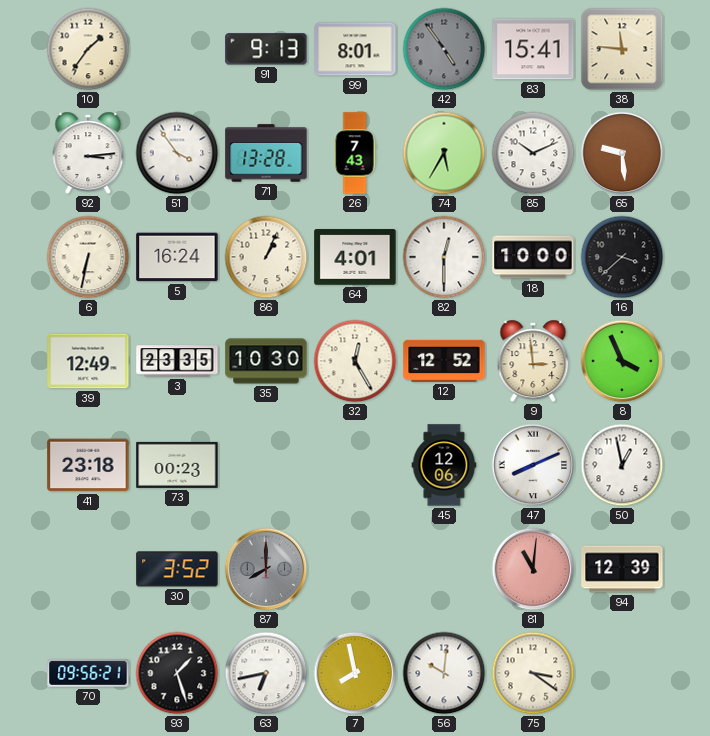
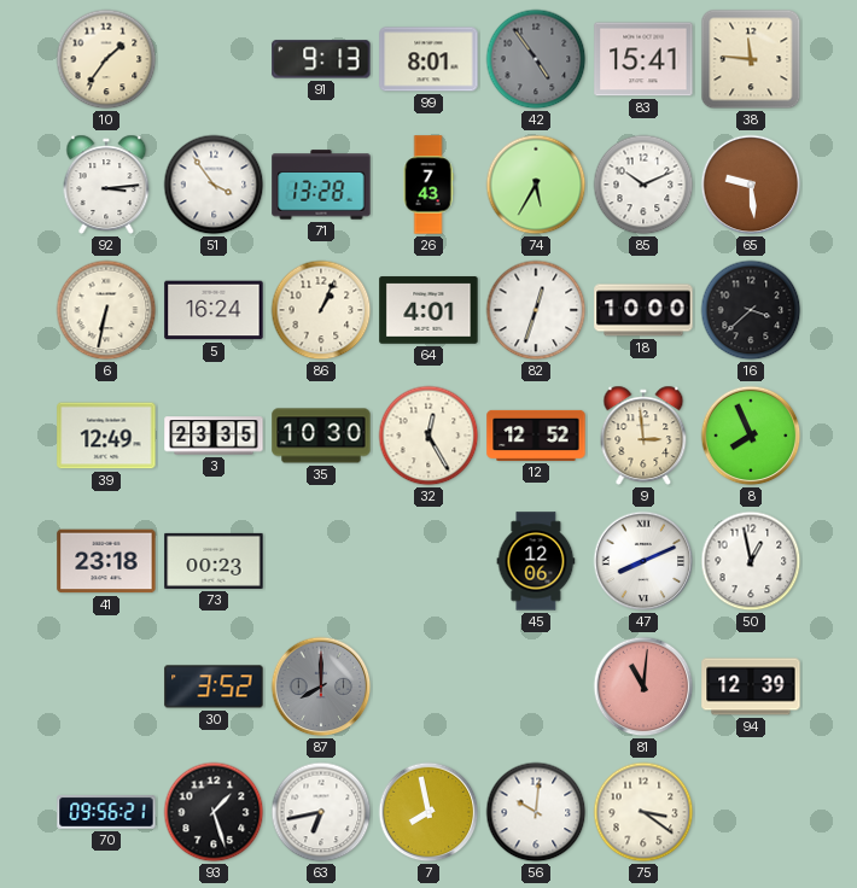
82: 12:30 -> 12:33 (536, 310)
8: 3:56 -> 7:56 (751, 436)
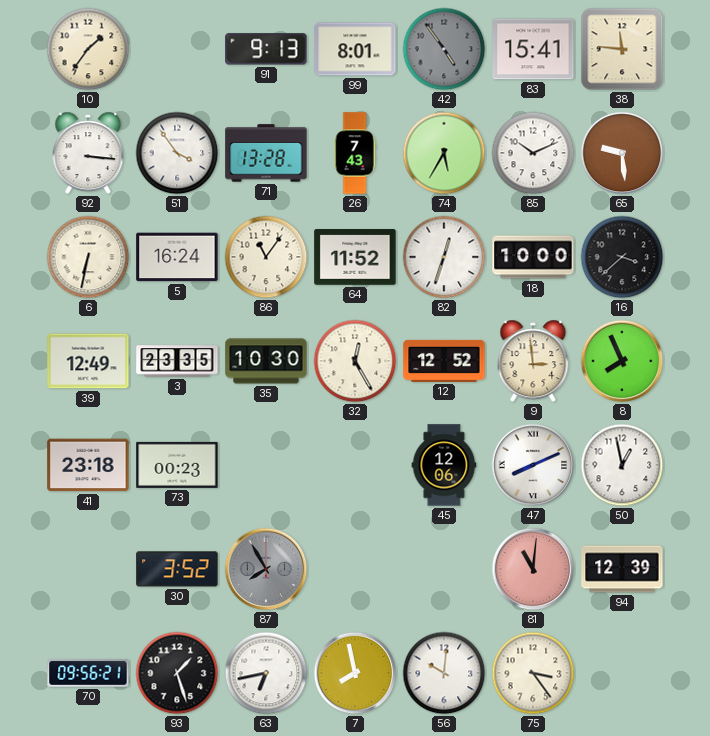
92: 3:14 -> 3:16 (88, 153)
86: 1:04 -> 11:06 (266, 257)
64: 4:01 -> 11:52 (355, 257)
87: 8:00 -> 7:55 (266, 569)
75: 3:21 -> 3:24 (533, 673)
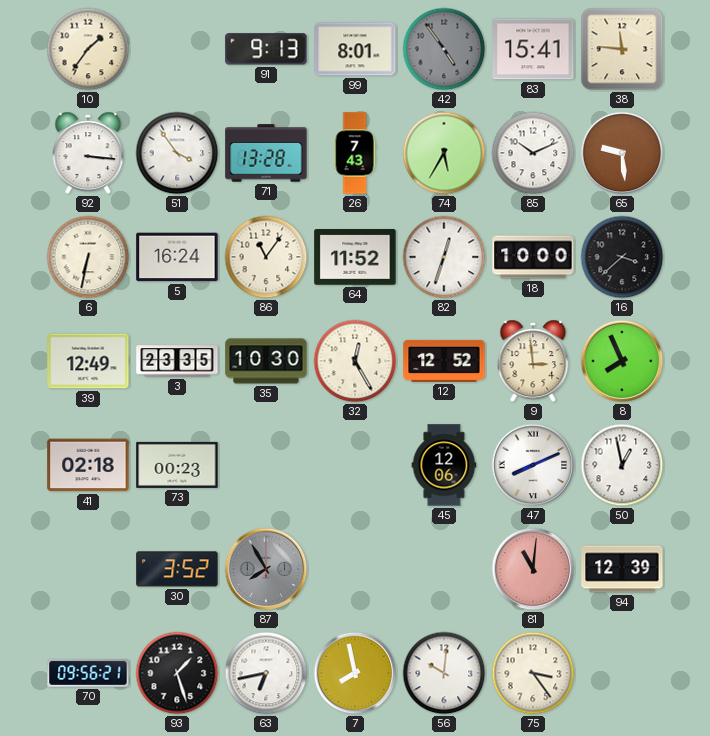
41: 23:18 -> 02:18 (88, 465)
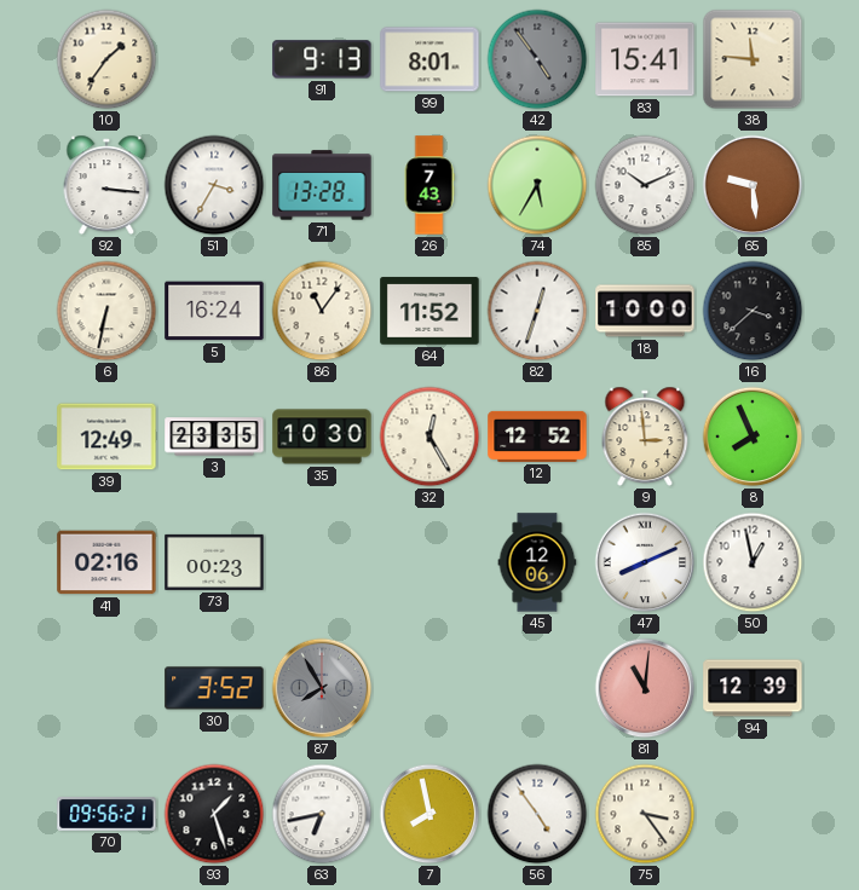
51: 3:54 -> 3:35 (214, 185)
41: 02:18 -> 02:16 (106, 562)
56: 10:01 -> 4:54 (537, 814)
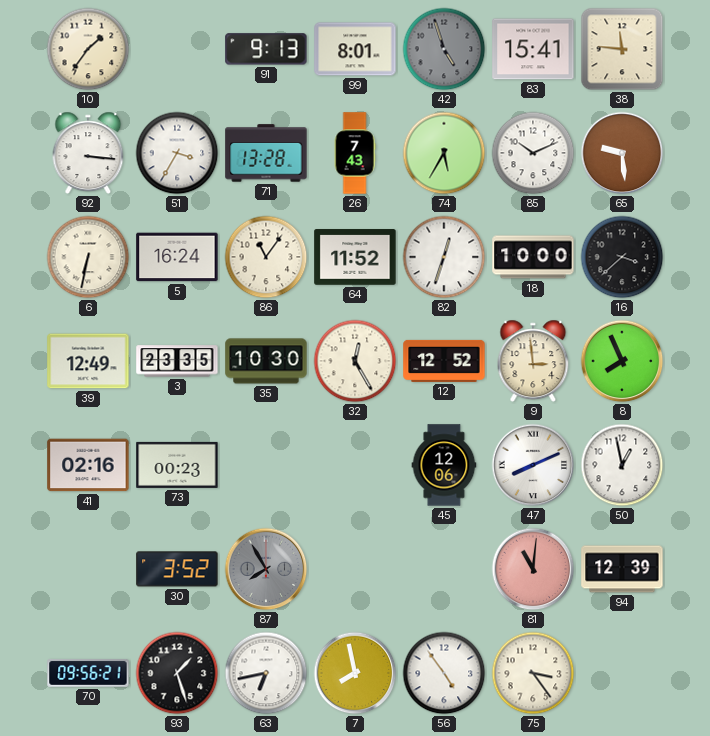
42: 4:54 -> 4:57 (444, 49)
